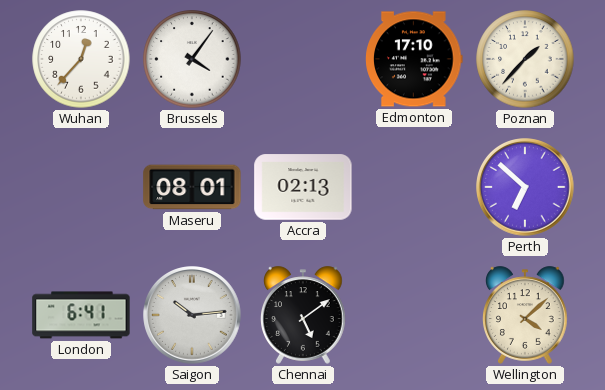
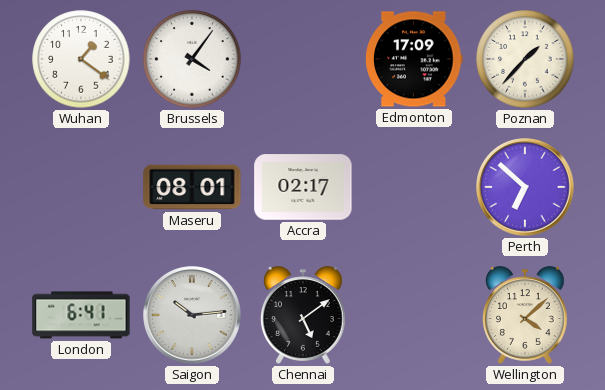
Wuhan: 12:37 -> 1:21 (81, 59)
Edmonton: 17:10 -> 17:09 (414, 59)
Accra: 02:13 -> 02:17 (303, 187)
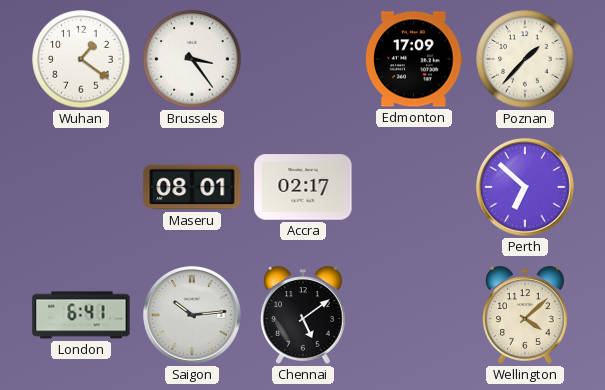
Brussels: 4:06 -> 3:24 (192, 59)
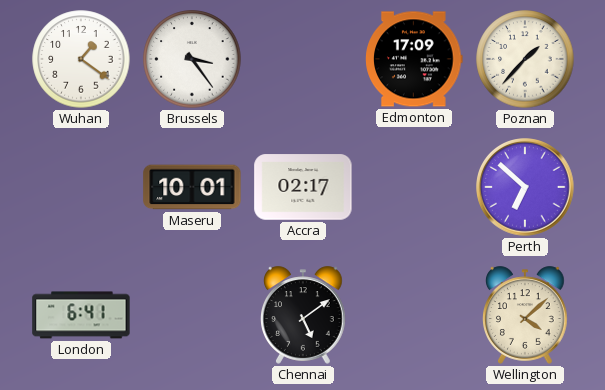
Maseru: 08:01 -> 10:01 (192, 187)
Saigon: 10:14 -> none (192, 315)
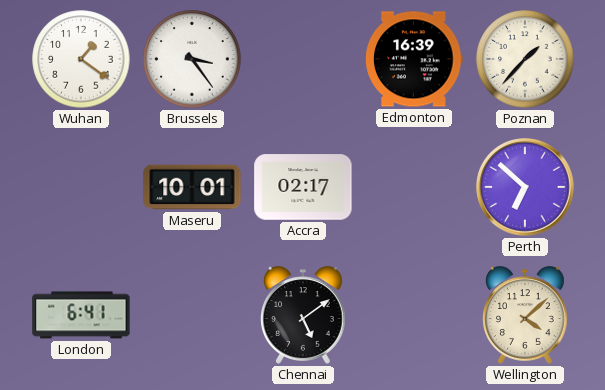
Edmonton: 17:09 -> 16:39 (414, 59)
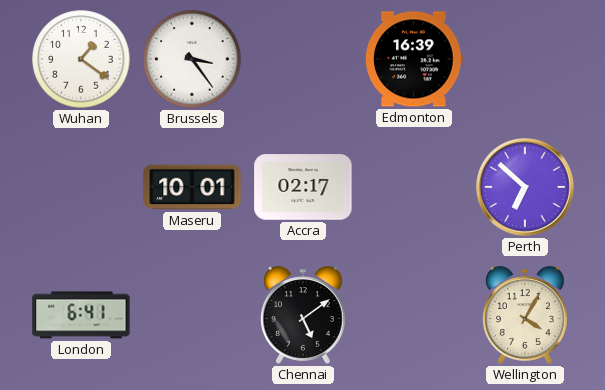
Poznan: 1:37 -> none (525, 59)
Wellington: 4:08 -> 4:05 (526, 315)
